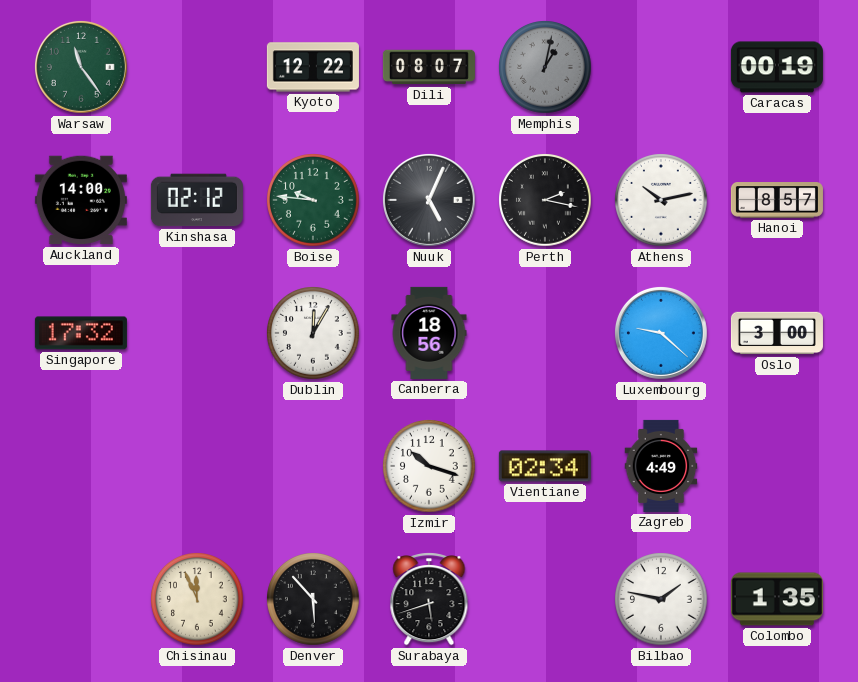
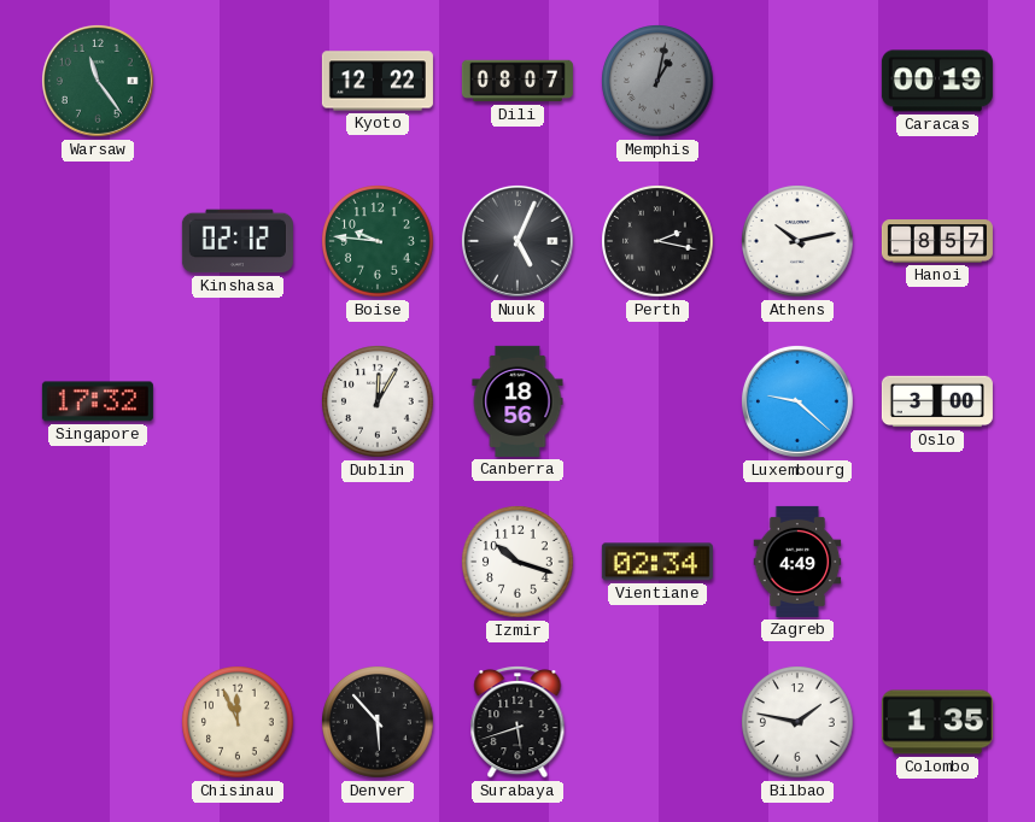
Auckland: 14:00 -> none (81, 200)
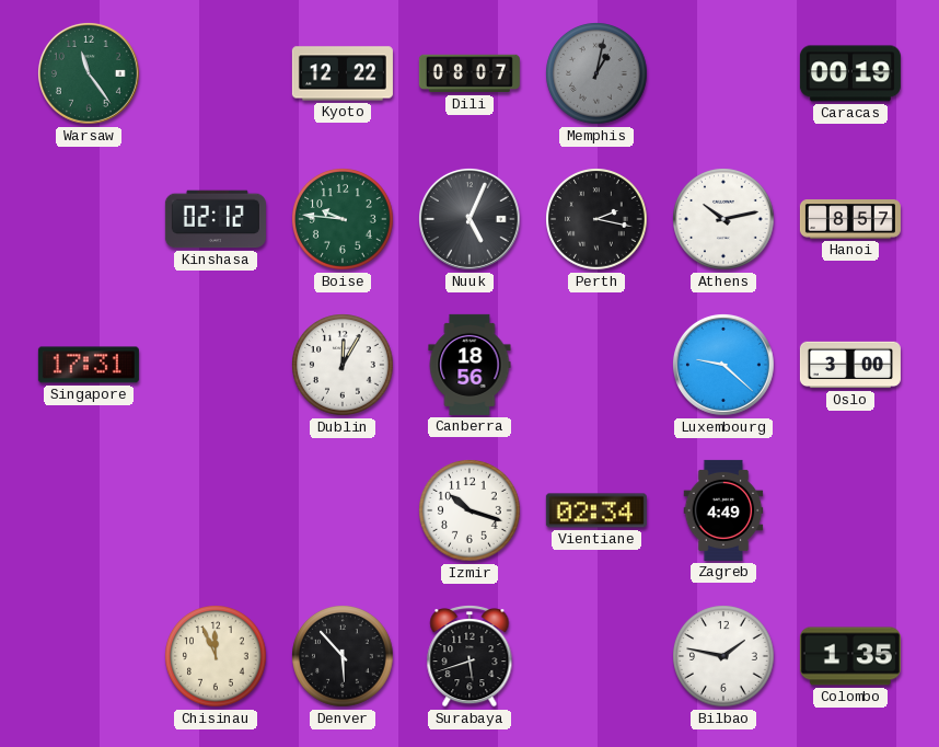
Singapore: 17:32 -> 17:31 (89, 365)
